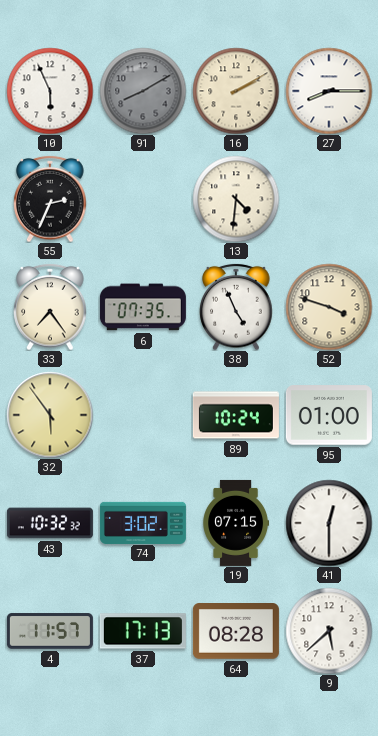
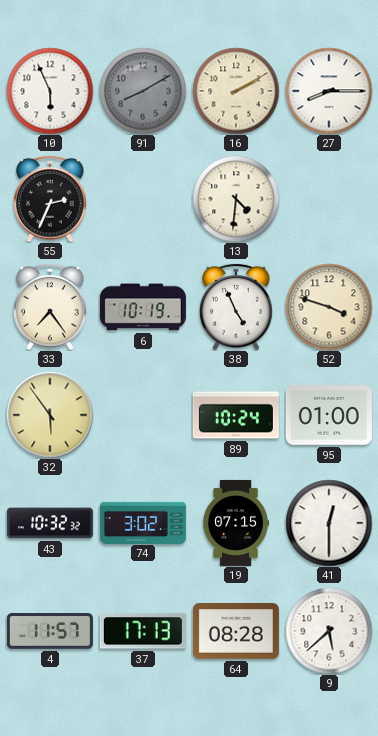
6: 07:35 -> 10:19 (143, 307)
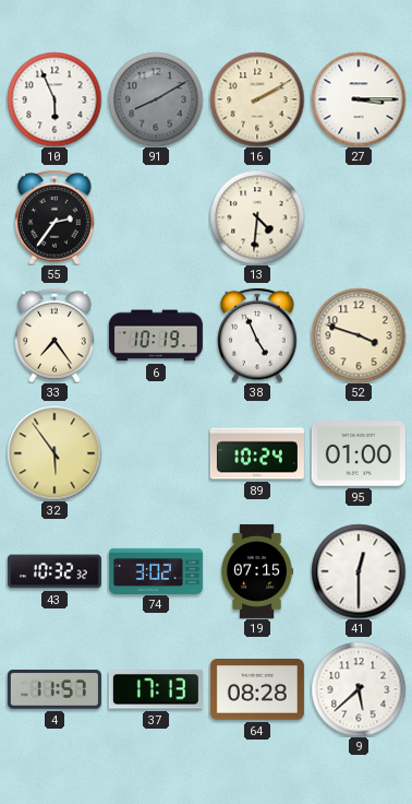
27: 8:15 -> 3:15 (359, 99)
55: 2:34 -> 2:36 (54, 217)
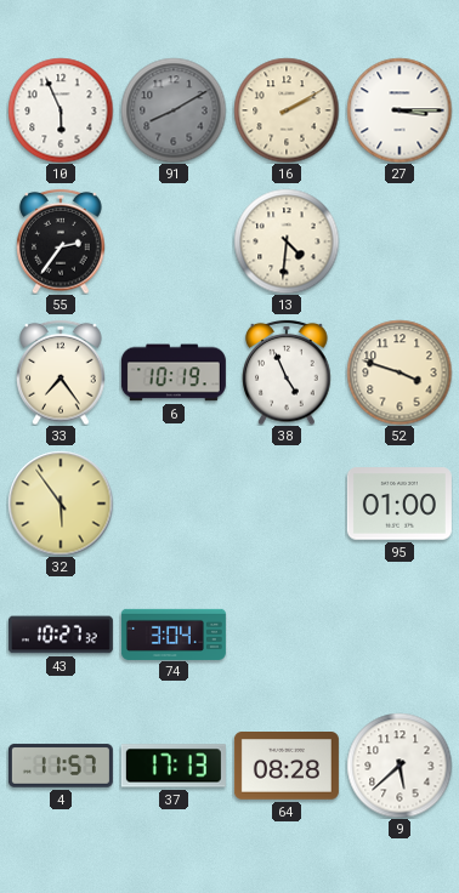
89: 10:24 -> none (257, 453)
43: 10:32 -> 10:27 (61, 635)
74: 3:02 -> 3:04 (174, 633)
19: 07:15 -> none (257, 571)
41: 12:30 -> none (359, 571)
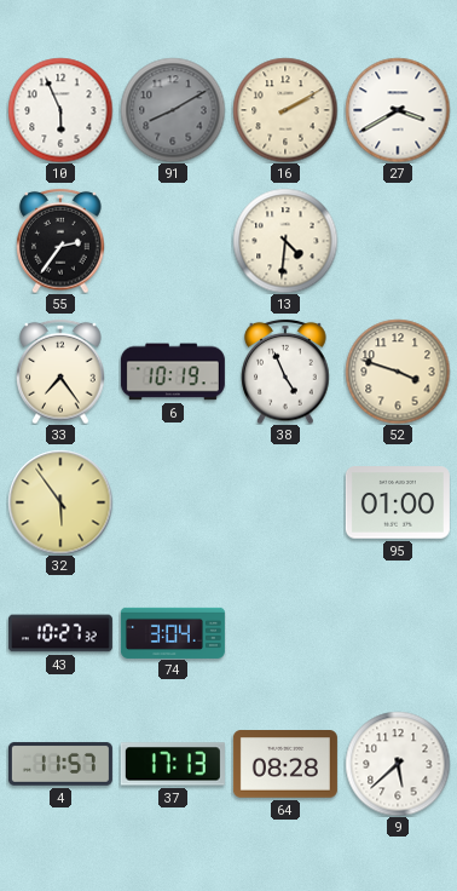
27: 3:15 -> 3:40 (398, 110)
